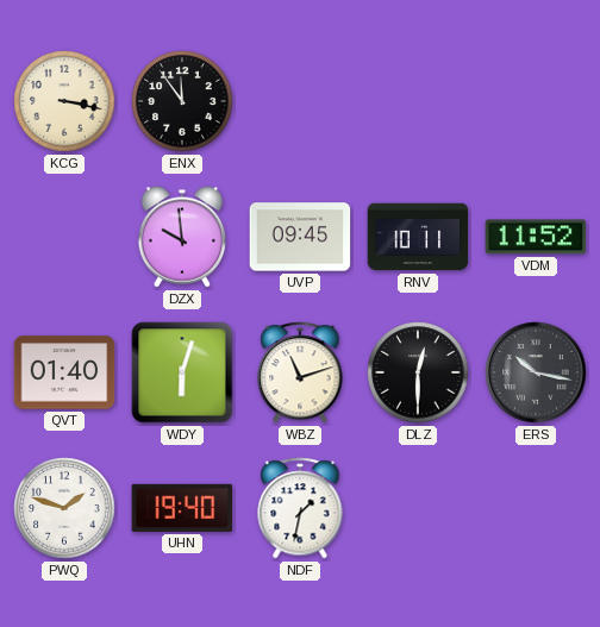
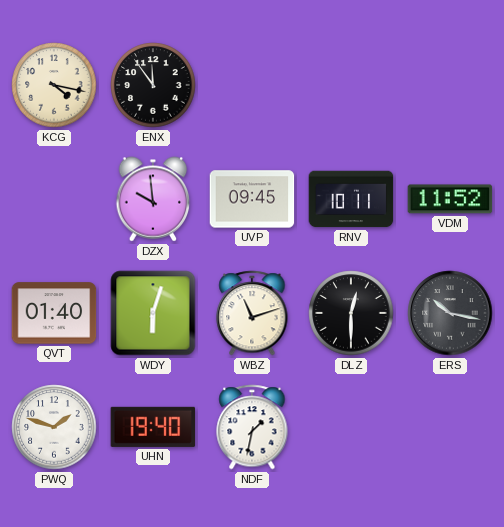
KCG: 3:17 -> 4:17 (54, 85)
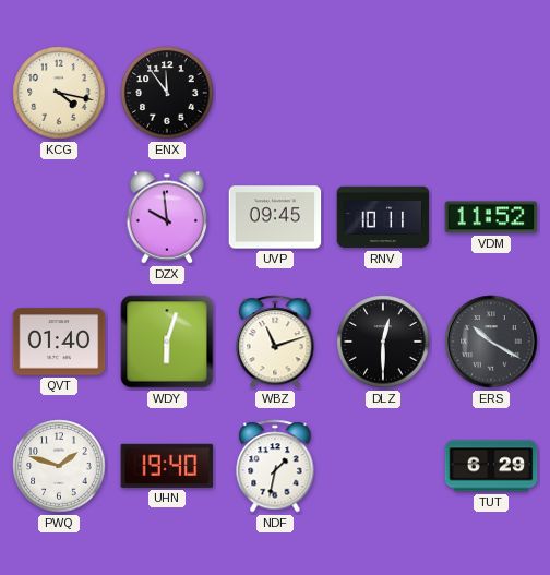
ERS: 10:17 -> 10:20 (491, 342)
TUT: none -> 6:29 (491, 466)
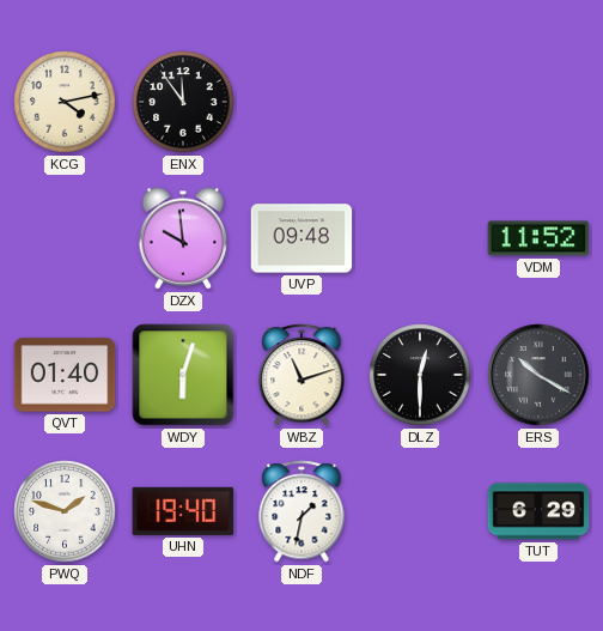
KCG: 4:17 -> 4:13 (65, 102)
UVP: 09:45 -> 09:48 (301, 238)
RNV: 10:11 -> none (383, 217)
